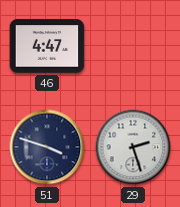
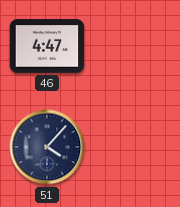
51: 3:48 -> 4:07 (47, 147)
29: 2:27 -> none (133, 147)
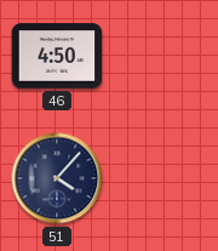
46: 4:47 -> 4:50 (57, 56)
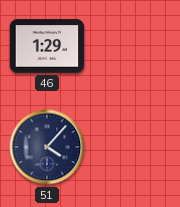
46: 4:50 -> 1:29 (47, 46)
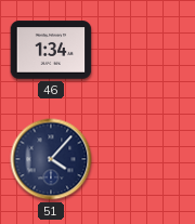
46: 1:29 -> 1:34 (51, 50)
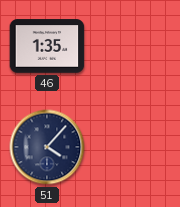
46: 1:34 -> 1:35 (47, 46)
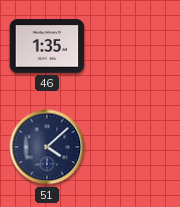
51: 4:07 -> 4:08 (47, 147)
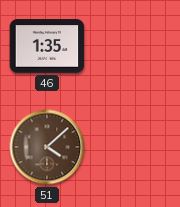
51 dial: navy -> brown (47, 147)
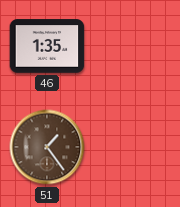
51: 4:08 -> 1:24 (47, 147)
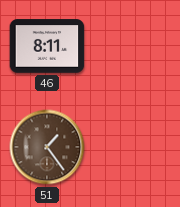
46: 1:35 -> 8:11 (47, 46)
